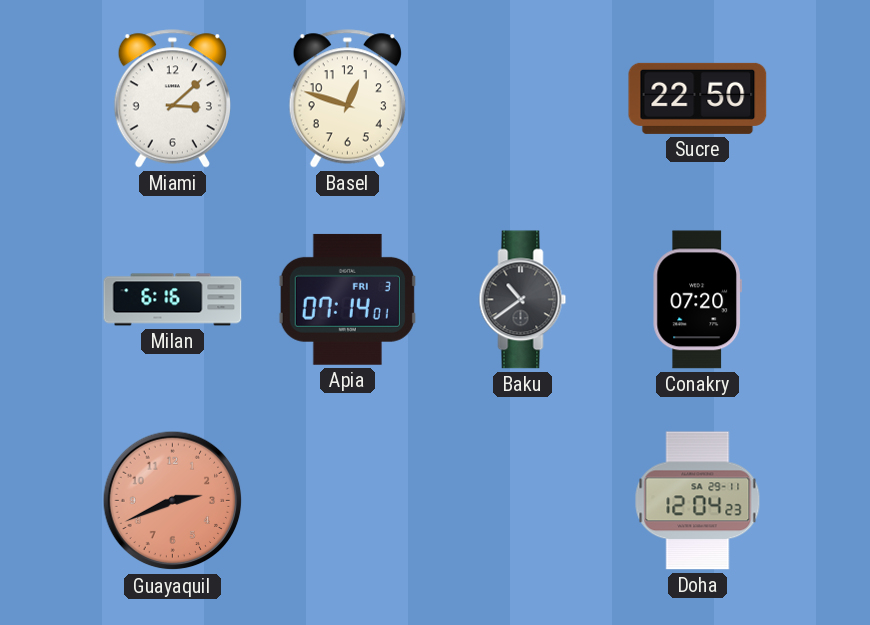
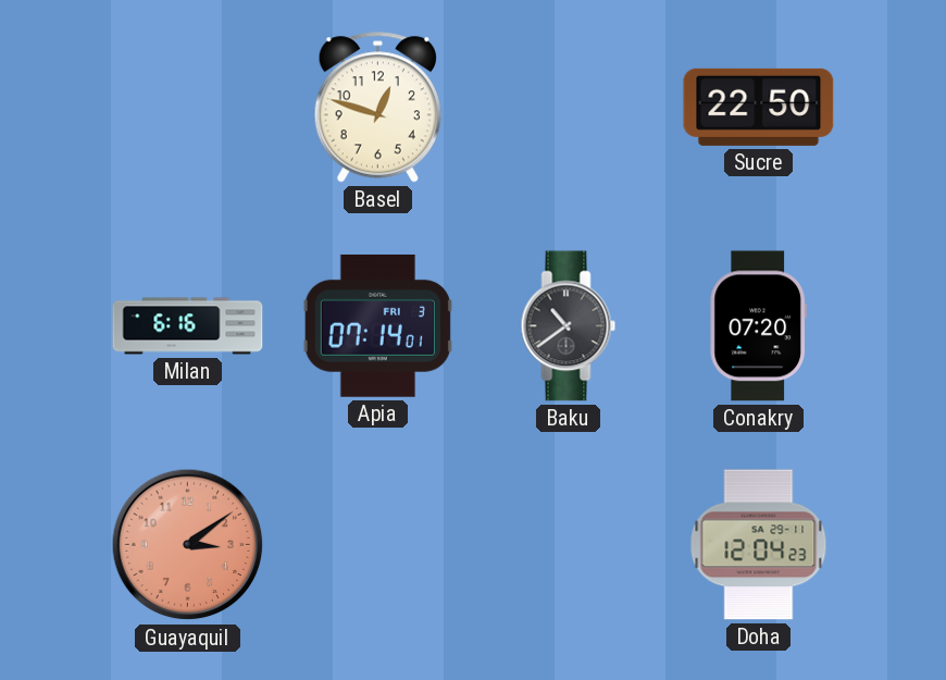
Miami: 3:08 -> none (172, 99)
Guayaquil: 2:41 -> 3:09 (188, 545)
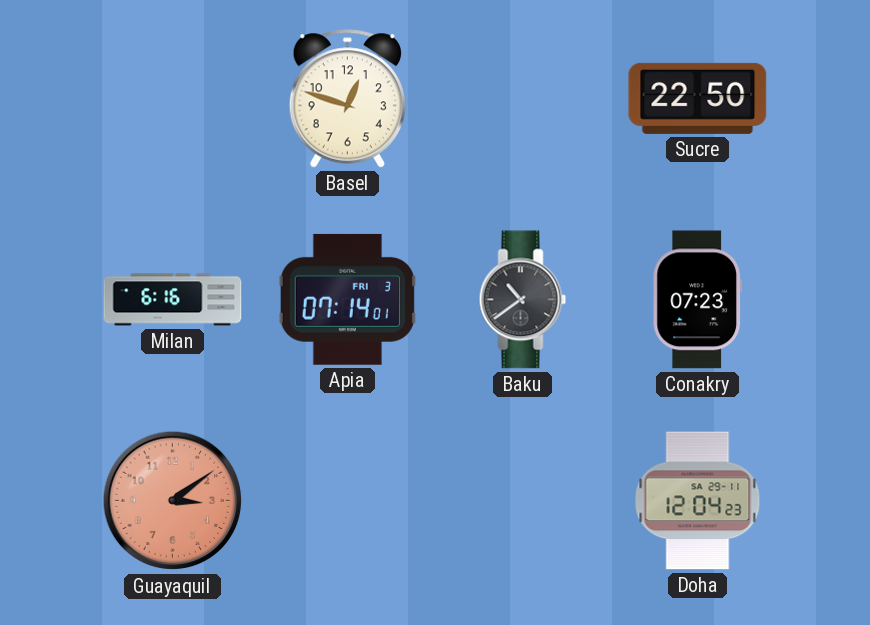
Conakry: 07:20 -> 07:23 (697, 300)
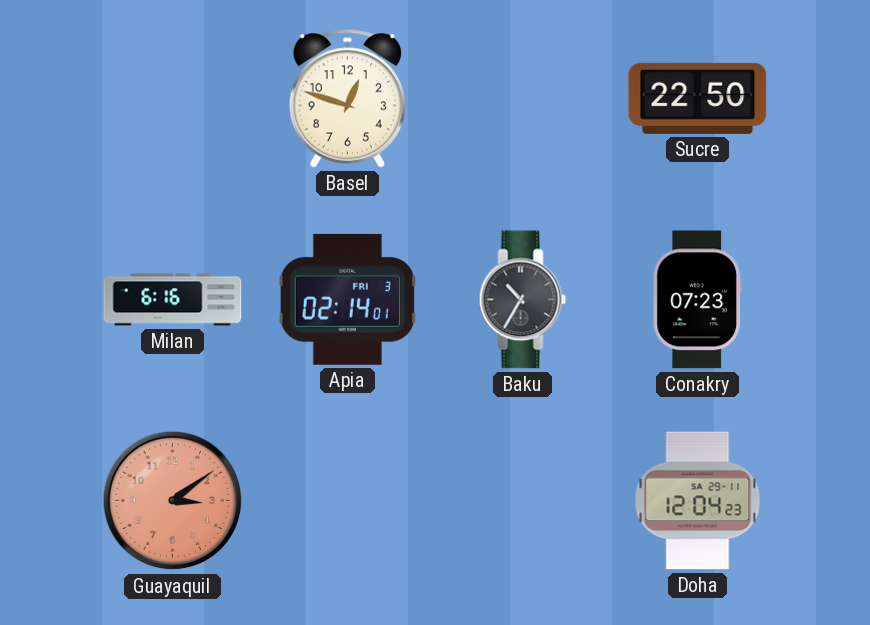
Apia: 07:14 -> 02:14 (347, 299)
Baku: 10:39 -> 10:35 (523, 300)
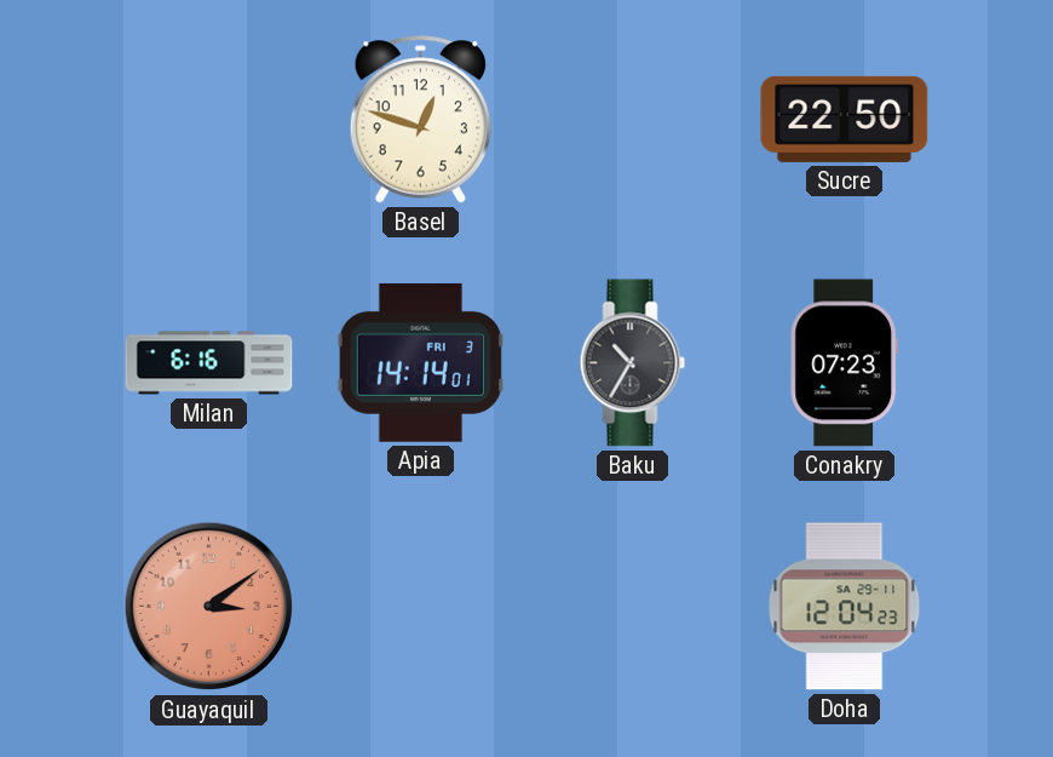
Apia: 02:14 -> 14:14 (420, 362)
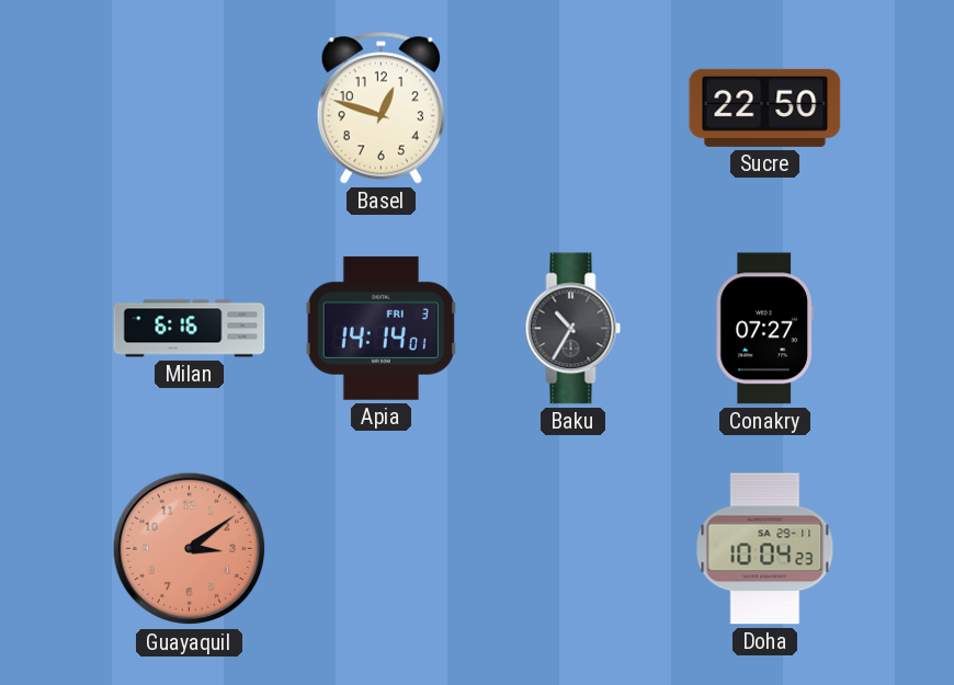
Conakry: 07:23 -> 07:27 (764, 329)
Doha: 12:04 -> 10:04 (765, 549)
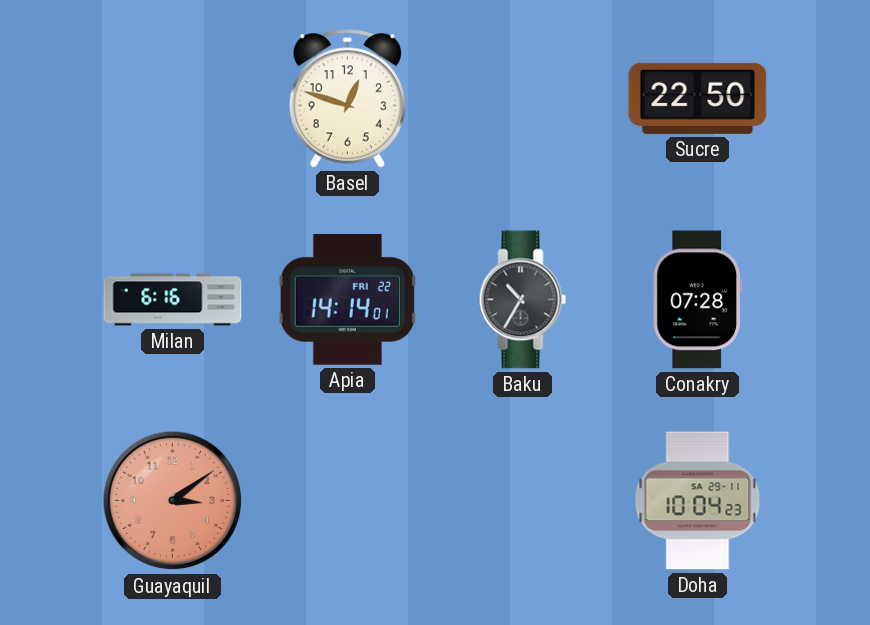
Apia date: FRI 3 -> FRI 22 (347, 299)
Conakry: 07:27 -> 07:28 (697, 300)
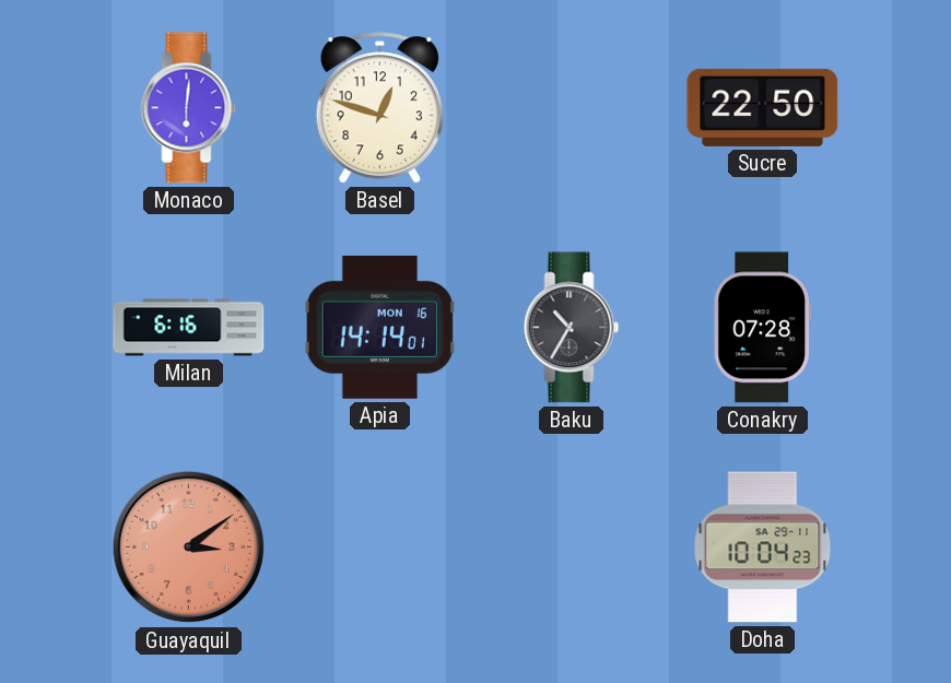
Monaco: none -> 6:01 (189, 108)
Apia date: FRI 22 -> MON 16 (379, 327)
